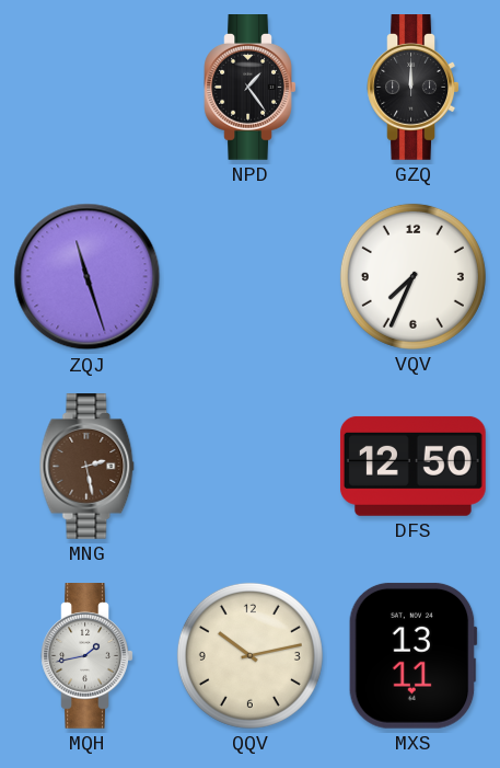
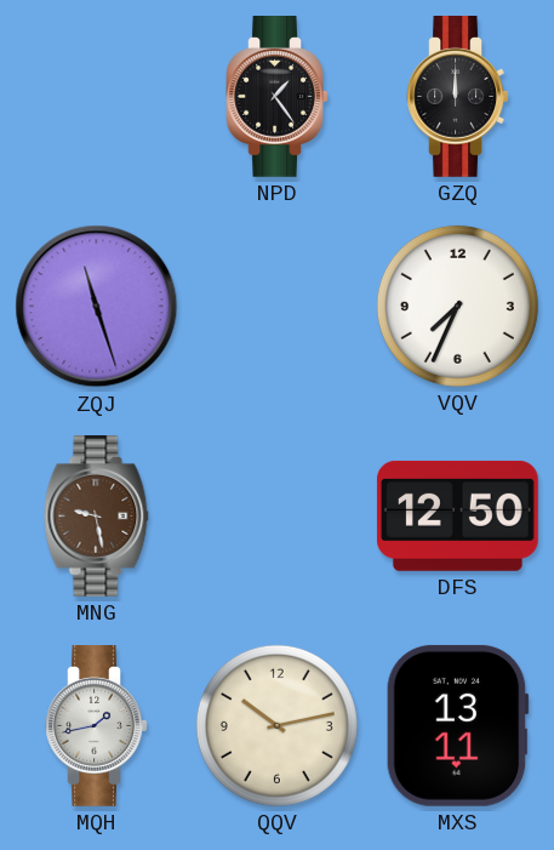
MNG: 2:28 -> 9:28 (97, 517)
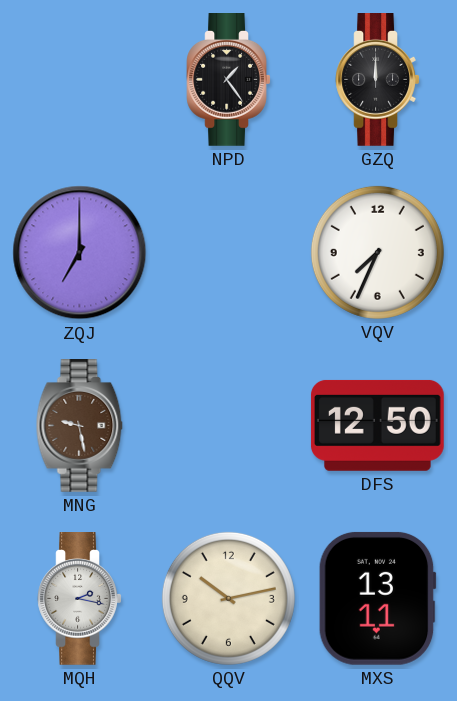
ZQJ: 11:27 -> 7:00 (80, 253)
MQH: 1:43 -> 2:17 (80, 599)
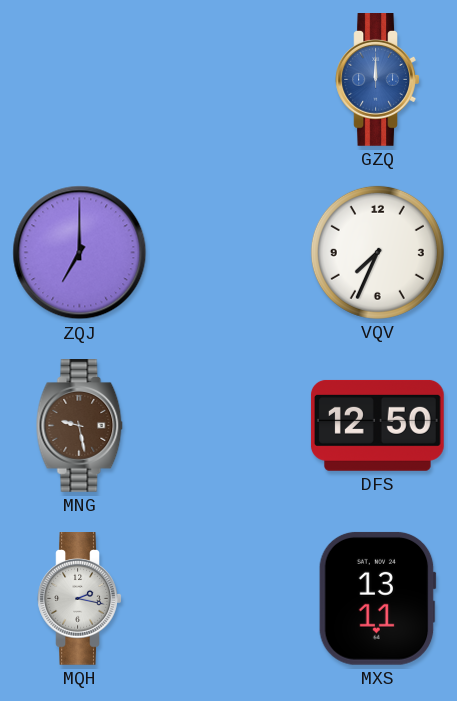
NPD: 1:24 -> none (229, 80)
GZQ dial: black -> blue (378, 80)
QQV: 10:13 -> none (228, 598)
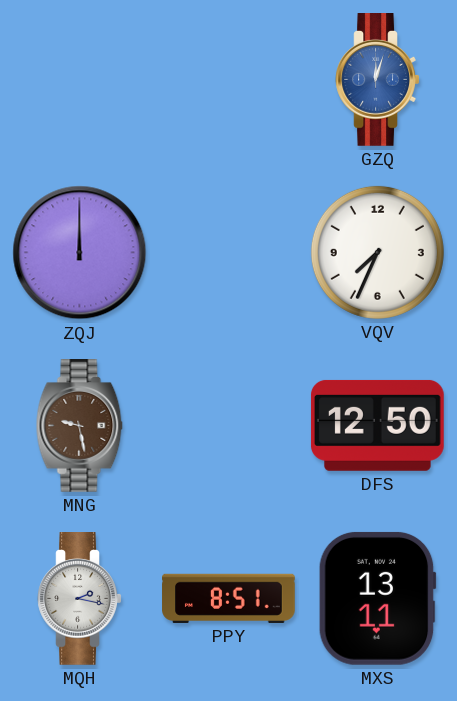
GZQ: 12:00 -> 12:03 (378, 80)
ZQJ: 7:00 -> 12:00 (80, 253)
PPY: none -> 8:51 (229, 598)
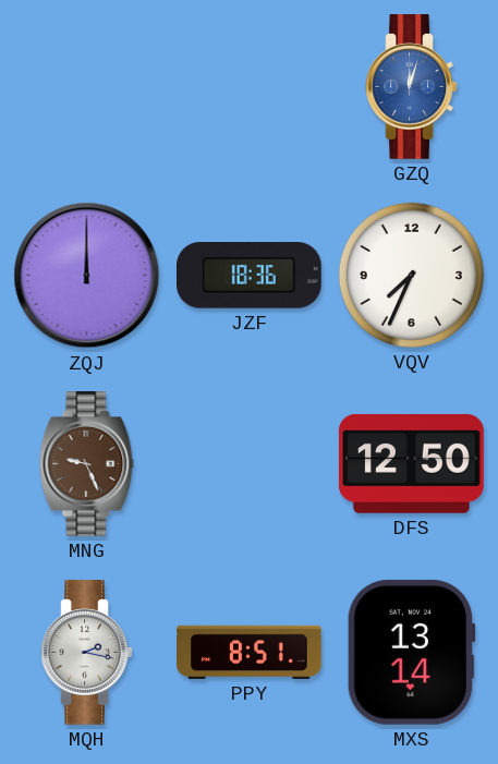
JZF: none -> 18:36 (248, 276)
MNG: 9:28 -> 9:26 (87, 464)
MXS: 13:11 -> 13:14 (411, 652)
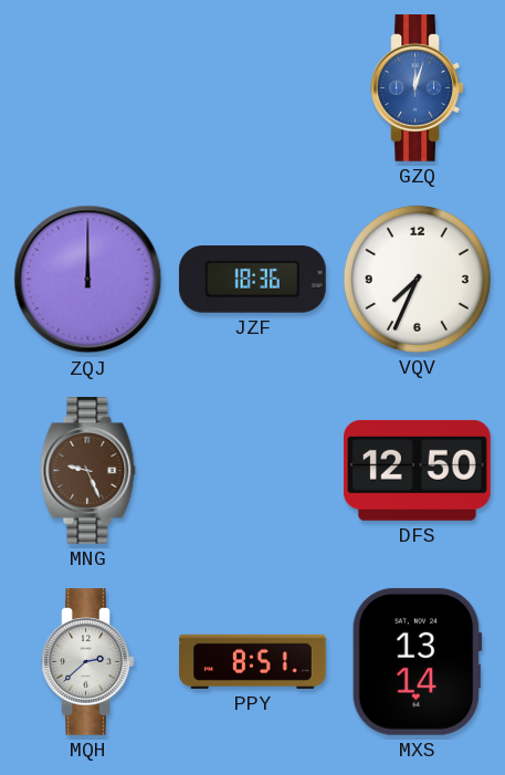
MQH: 2:17 -> 2:38 (88, 662)
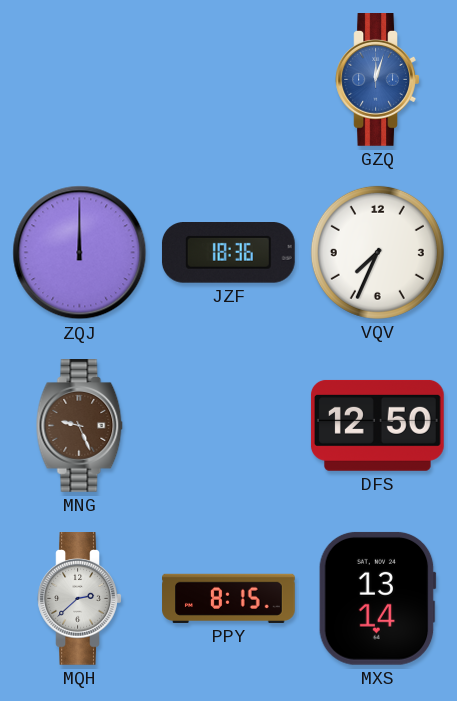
PPY: 8:51 -> 8:15 (229, 598)
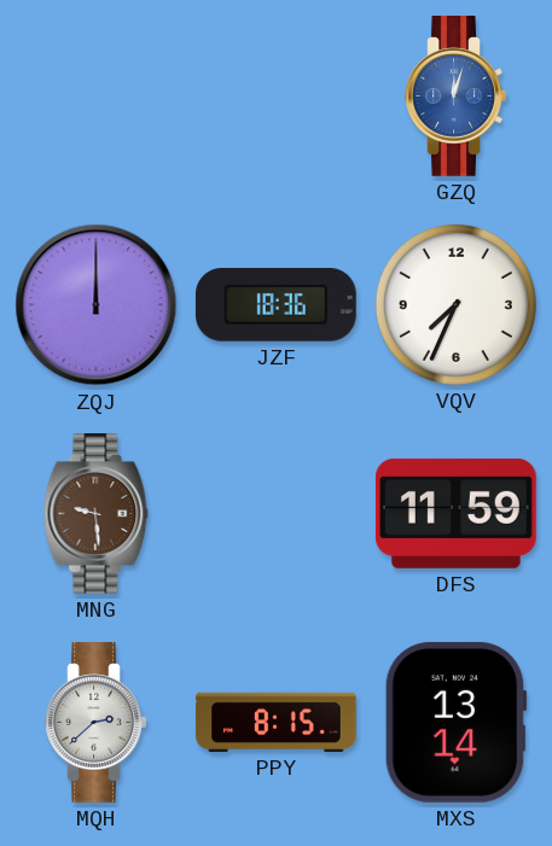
MNG: 9:26 -> 9:29 (97, 514)
DFS: 12:50 -> 11:59 (457, 513)
